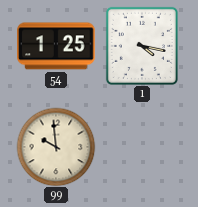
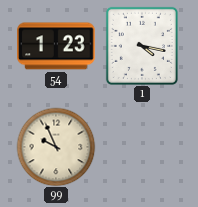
54: 1:25 -> 1:23 (56, 46)
99: 9:59 -> 9:56 (56, 147)
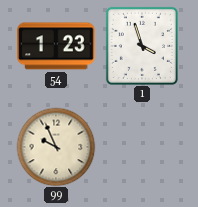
1: 4:17 -> 3:57 (142, 46)
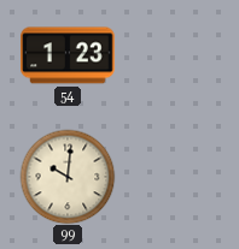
1: 3:57 -> none (142, 46)
99: 9:56 -> 10:01 (68, 177)
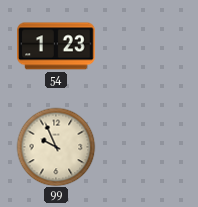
99: 10:01 -> 9:56 (56, 147)
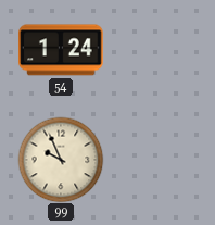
54: 1:23 -> 1:24 (61, 50)
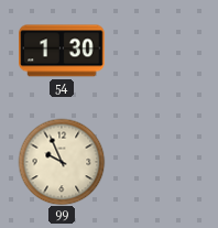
54: 1:24 -> 1:30 (62, 51)
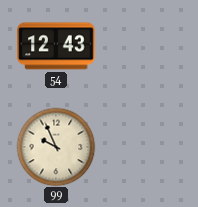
54: 1:30 -> 12:43 (56, 46)
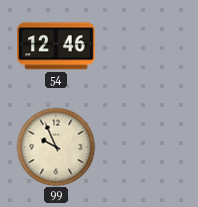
54: 12:43 -> 12:46 (56, 46)
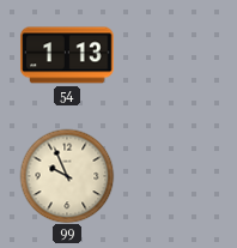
54: 12:46 -> 1:13 (67, 55)
